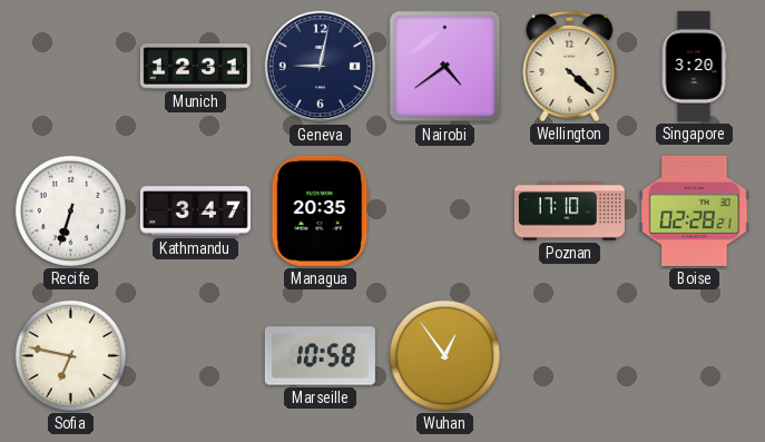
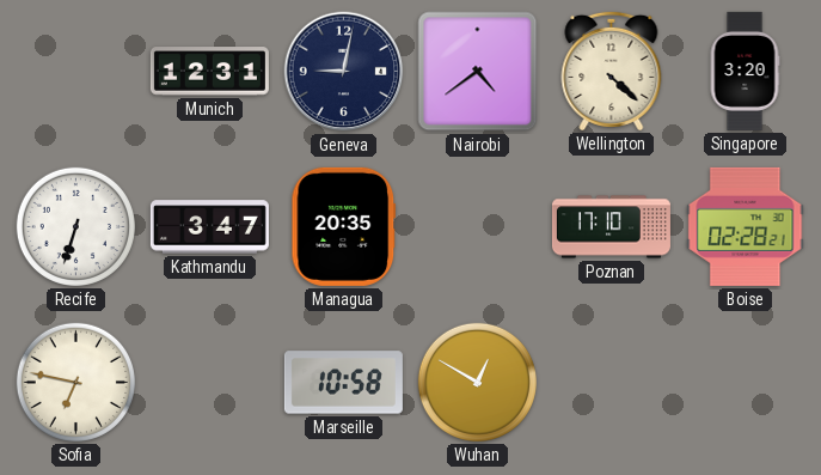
Wuhan: 12:54 -> 12:50 (477, 382)
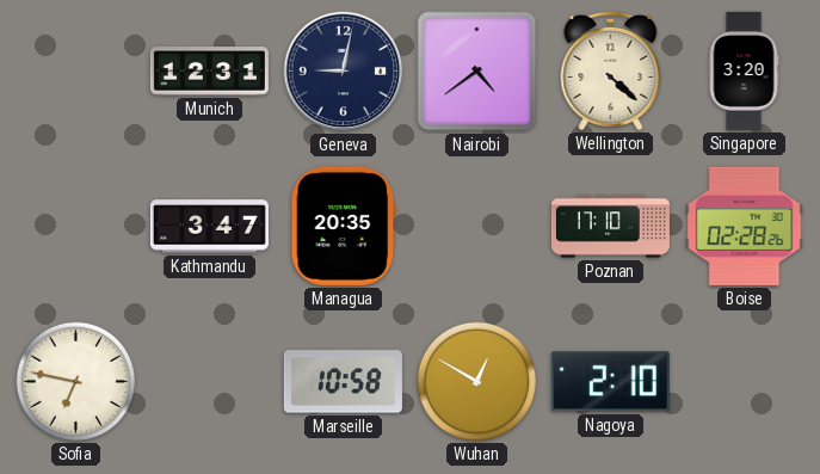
Recife: 6:33 -> none (75, 226)
Boise: 02:28:21 -> 02:28:26 (745, 226)
Nagoya: none -> 2:10 (610, 382)
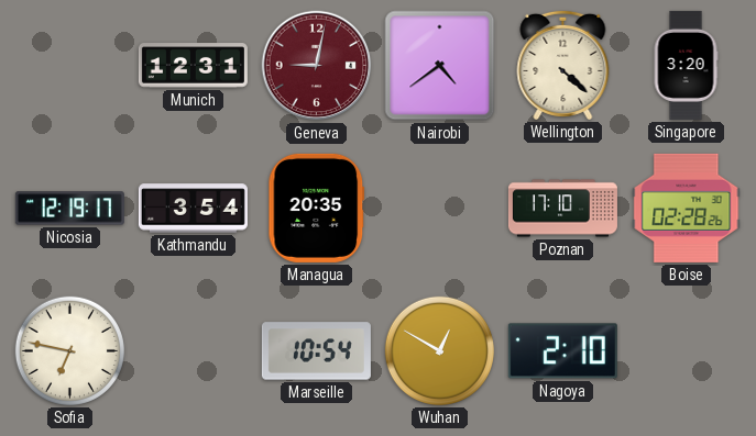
Geneva dial: navy -> burgundy (317, 66)
Nicosia: none -> 12:19 (69, 209)
Kathmandu: 3:47 -> 3:54 (193, 209)
Marseille: 10:58 -> 10:54 (316, 351)
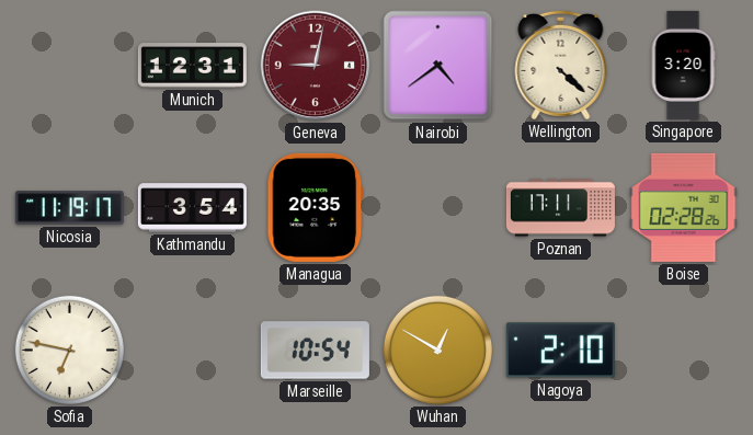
Nicosia: 12:19 -> 11:19 (69, 208)
Poznan: 17:10 -> 17:11 (560, 208)
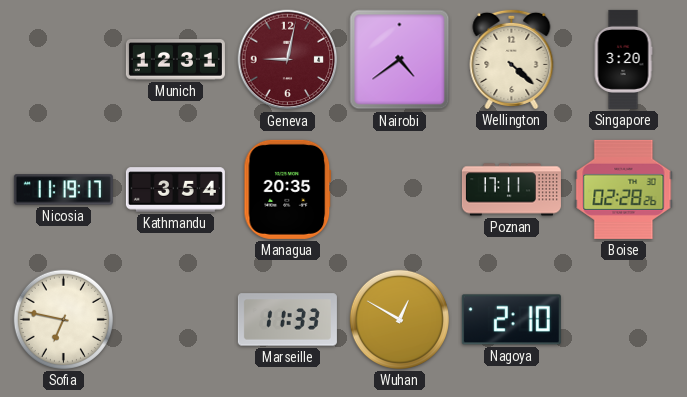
Marseille: 10:54 -> 11:33 (287, 320)
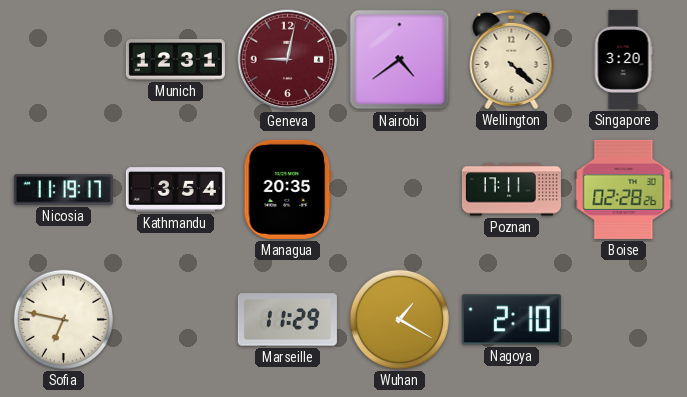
Marseille: 11:33 -> 11:29 (287, 320)
Wuhan: 12:50 -> 1:20 (399, 319)
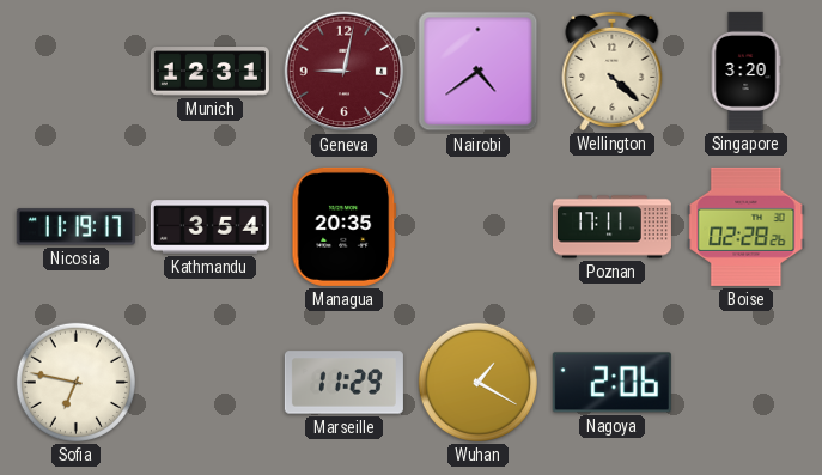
Nagoya: 2:10 -> 2:06 (611, 383)
